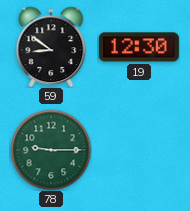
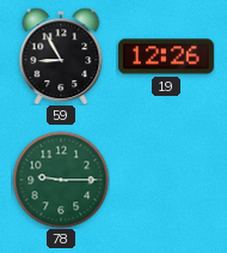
59: 8:51 -> 8:55 (61, 56)
19: 12:30 -> 12:26 (166, 56)
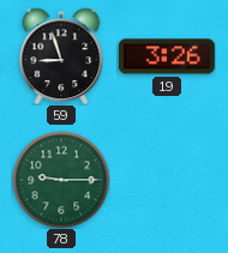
59: 8:55 -> 8:57 (61, 56)
19: 12:26 -> 3:26 (167, 56)
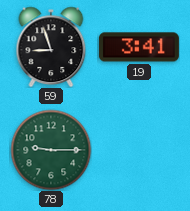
19: 3:26 -> 3:41 (139, 47)
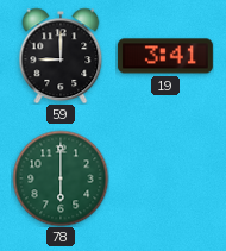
59: 8:57 -> 9:00 (61, 56)
78: 9:15 -> 6:00 (61, 178)
